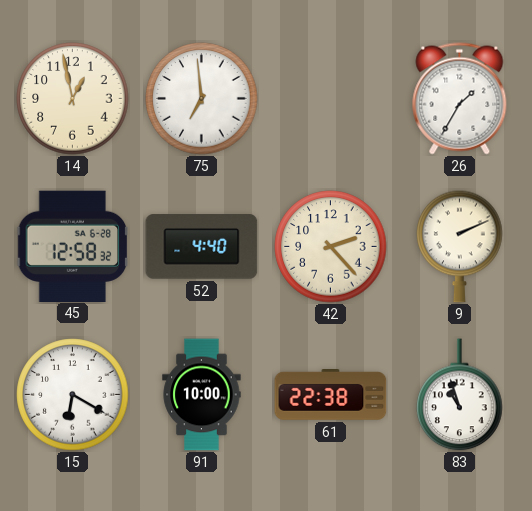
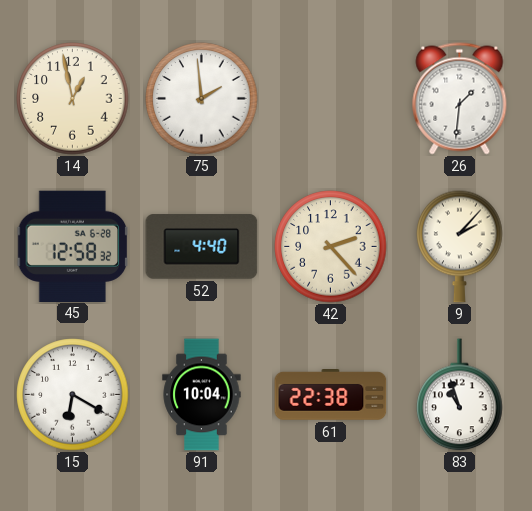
75: 6:59 -> 1:59 (202, 99)
26: 1:35 -> 1:31 (460, 99)
9: 2:11 -> 2:07 (460, 246)
91: 10:00 -> 10:04 (202, 395)
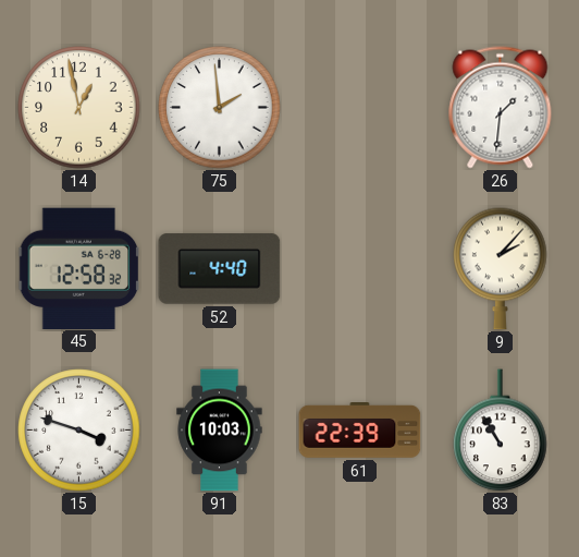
42: 2:23 -> none (331, 247)
15: 6:20 -> 3:48 (79, 431)
91: 10:04 -> 10:03 (220, 431)
61: 22:38 -> 22:39 (360, 431)
83: 10:57 -> 10:55 (501, 431)
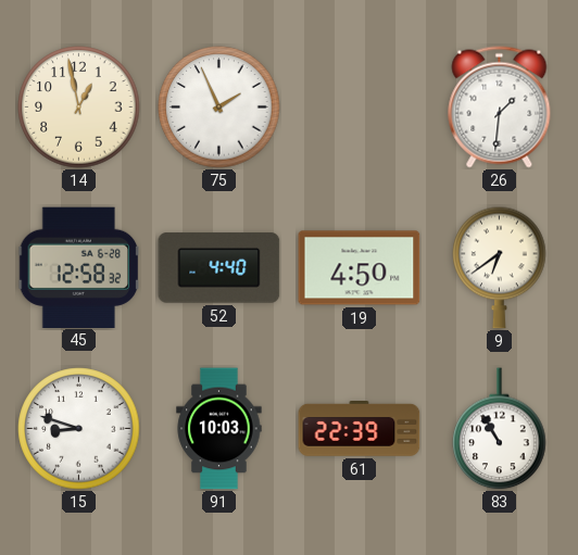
75: 1:59 -> 1:56 (219, 108)
19: none -> 4:50 (360, 268)
9: 2:07 -> 6:39 (500, 267)
15: 3:48 -> 8:48 (79, 429)
